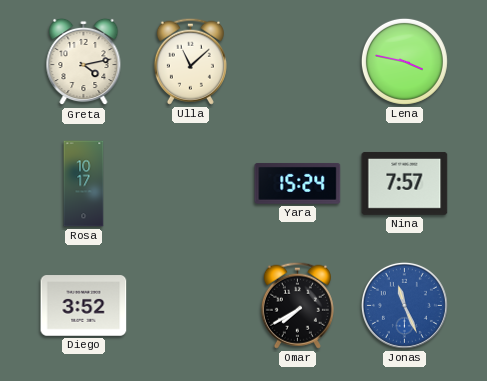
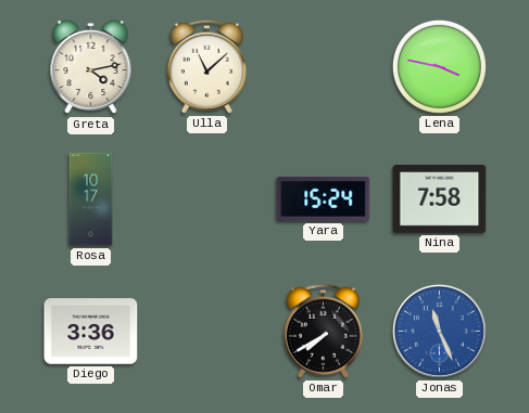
Nina: 7:57 -> 7:58 (440, 198)
Diego: 3:52 -> 3:36 (91, 332)
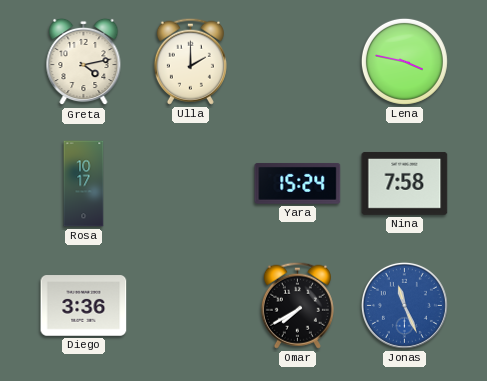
Ulla: 11:08 -> 2:00 (190, 61)
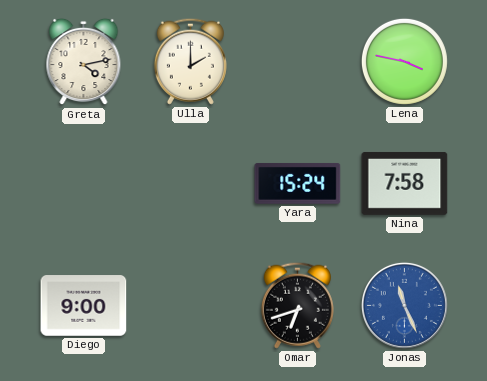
Rosa: 10:17 -> none (84, 184)
Diego: 3:36 -> 9:00 (84, 306)
Omar: 7:40 -> 6:42 (297, 305)
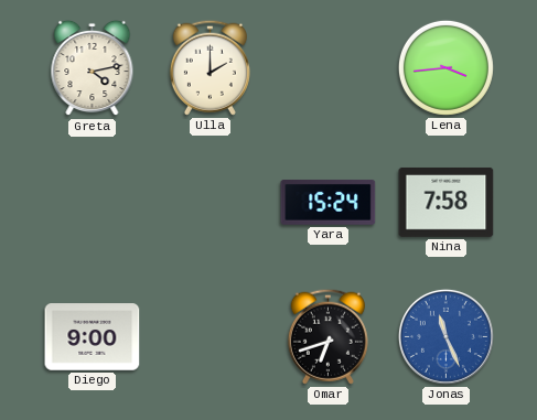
Lena: 3:47 -> 3:44 (445, 67)
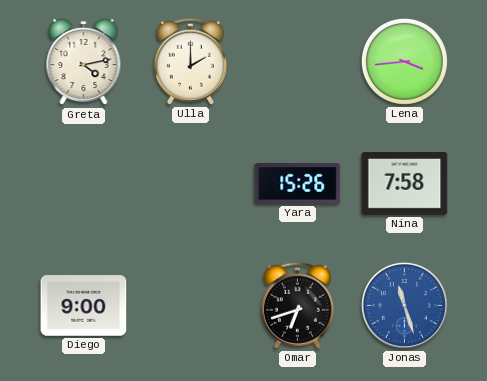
Yara: 15:24 -> 15:26 (298, 183)
Jonas: 11:26 -> 11:27 (404, 305)
